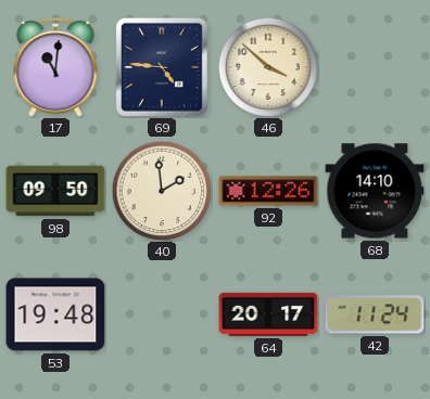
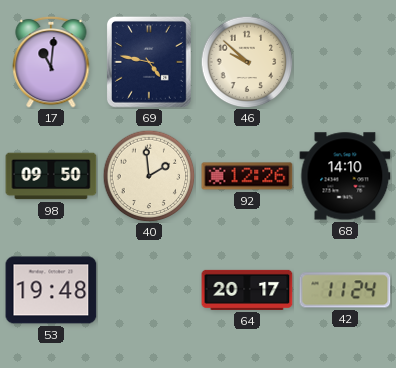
69: 4:46 -> 4:47 (149, 62)
46: 3:52 -> 9:52 (247, 62)
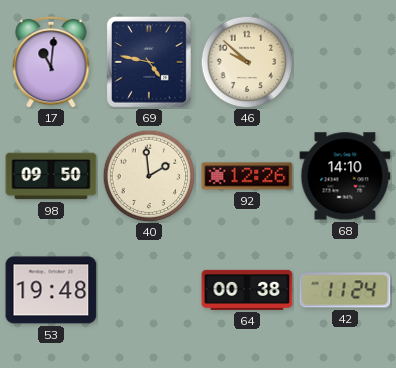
64: 20:17 -> 00:38 (247, 290)
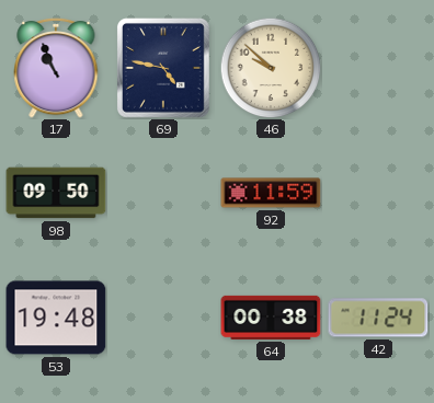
17: 11:01 -> 10:56 (56, 68)
40: 1:59 -> none (149, 176)
92: 12:26 -> 11:59 (271, 193)
68: 14:10 -> none (345, 176)
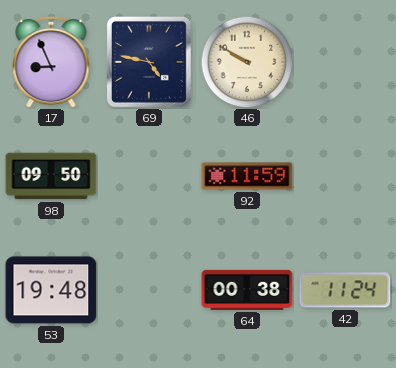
17: 10:56 -> 8:56 (51, 62)
46: 9:52 -> 9:50 (247, 62)
